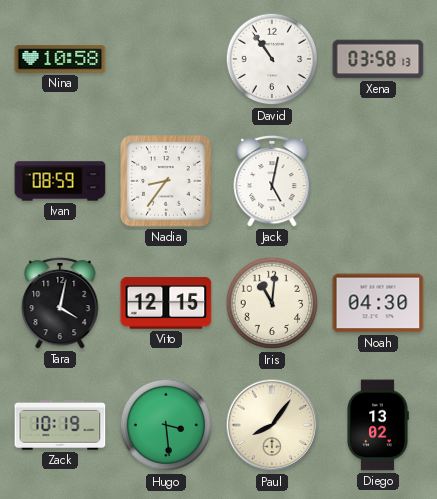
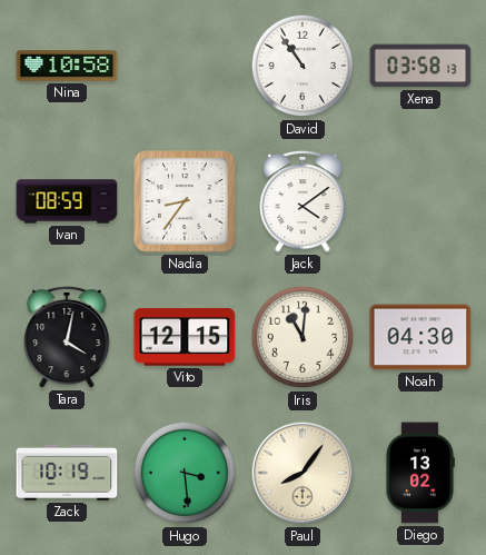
Jack: 5:02 -> 4:09 (302, 201)
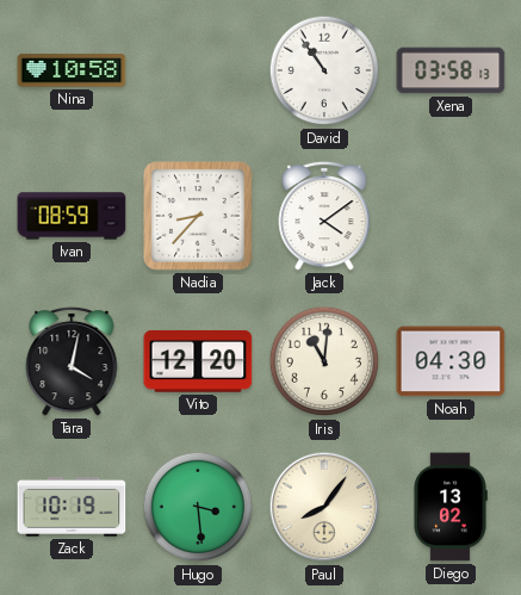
Nadia: 8:36 -> 8:37 (198, 216)
Vito: 12:15 -> 12:20 (198, 361)
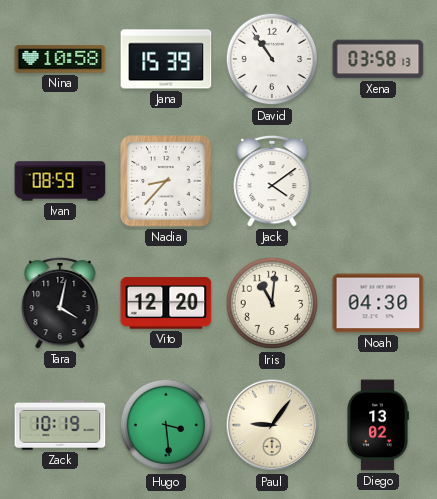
Jana: none -> 15:39 (166, 59)
Paul: 8:06 -> 9:06 (272, 425)
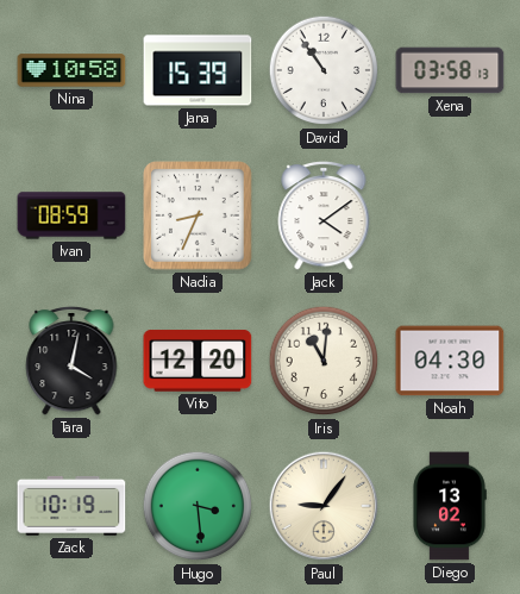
Nadia: 8:37 -> 8:34 (198, 215)
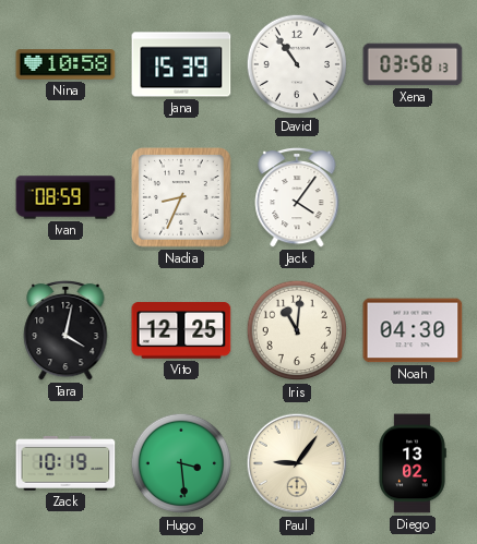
Jack: 4:09 -> 4:06 (297, 197)
Vito: 12:20 -> 12:25 (181, 330)
